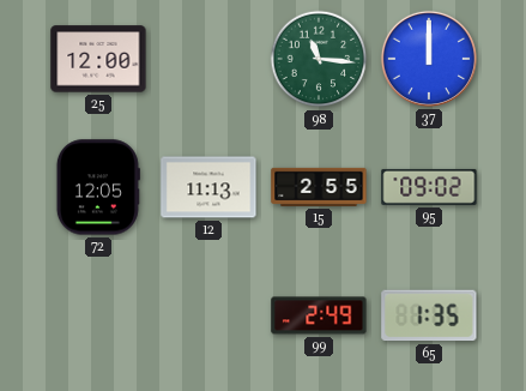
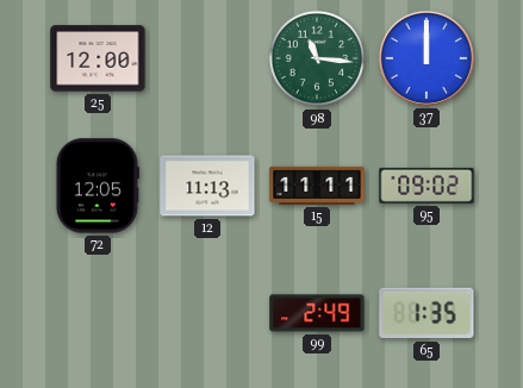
15: 2:55 -> 11:11 (317, 186)
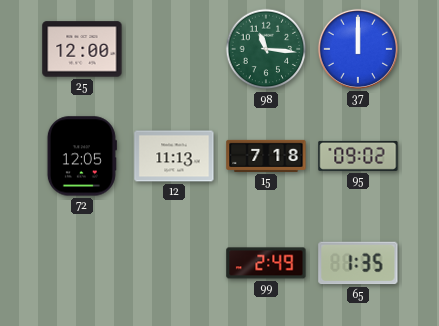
15: 11:11 -> 7:18 (266, 156)
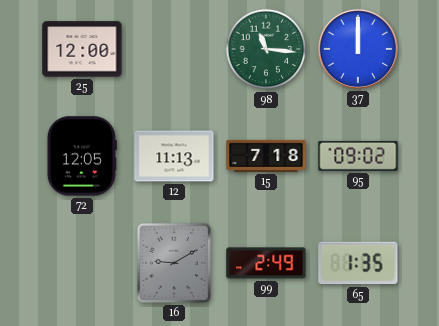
16: none -> 9:10 (174, 263)
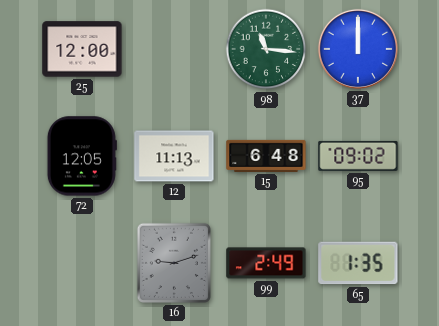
15: 7:18 -> 6:48 (266, 156)
16: 9:10 -> 9:12 (174, 263)
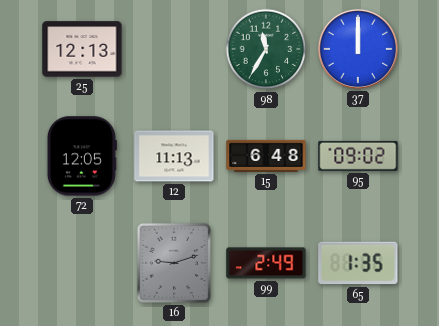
25: 12:00 -> 12:13 (82, 49)
98: 11:16 -> 11:35 (266, 49)
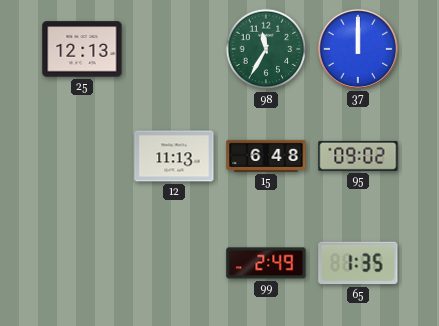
72: 12:05 -> none (82, 156)
16: 9:12 -> none (174, 263)
